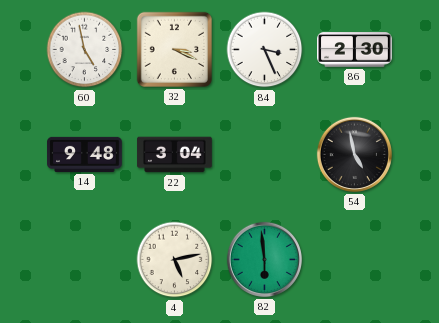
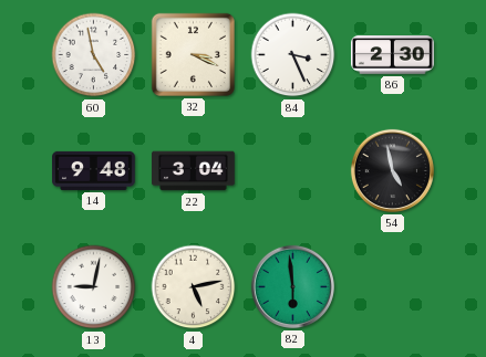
13: none -> 9:02 (94, 287)
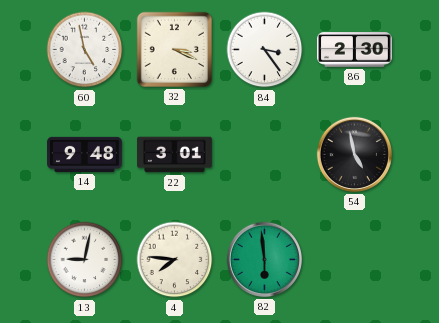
84: 3:26 -> 3:24 (265, 50)
22: 3:04 -> 3:01 (175, 155)
4: 5:13 -> 7:46 (175, 260)
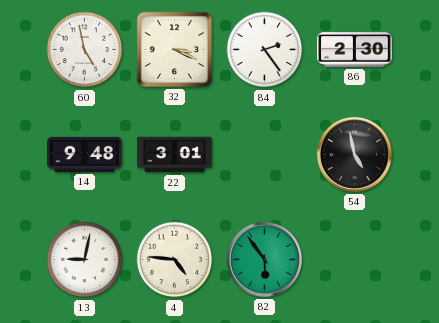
84: 3:24 -> 2:24 (265, 50)
4: 7:46 -> 4:46 (175, 260)
82: 5:59 -> 5:54 (264, 259)
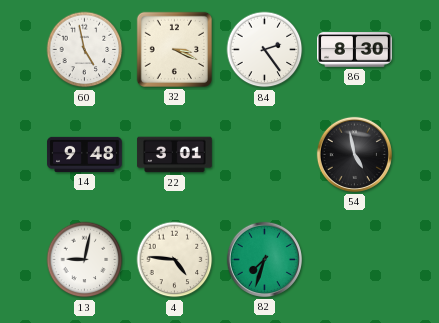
86: 2:30 -> 8:30 (355, 50)
82: 5:54 -> 7:33 (264, 259)
